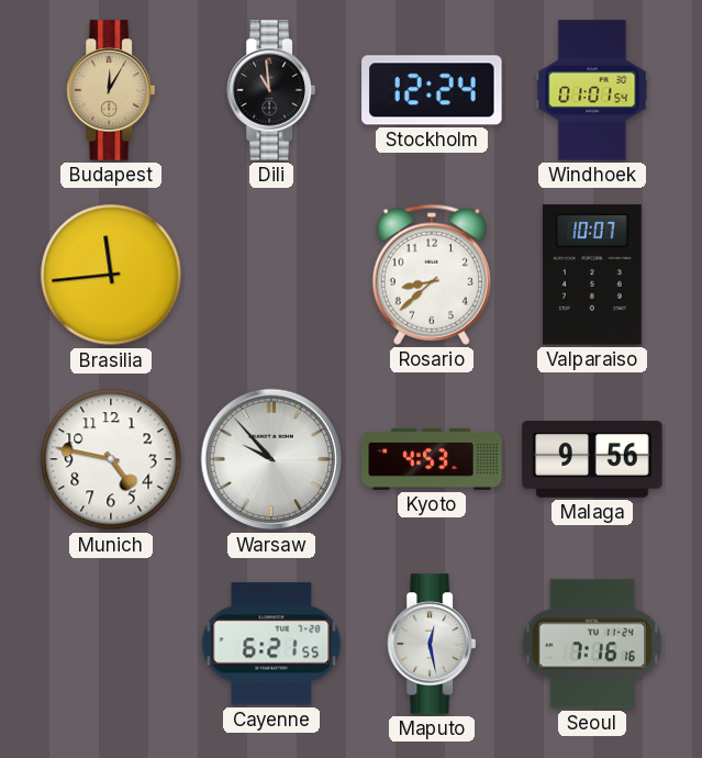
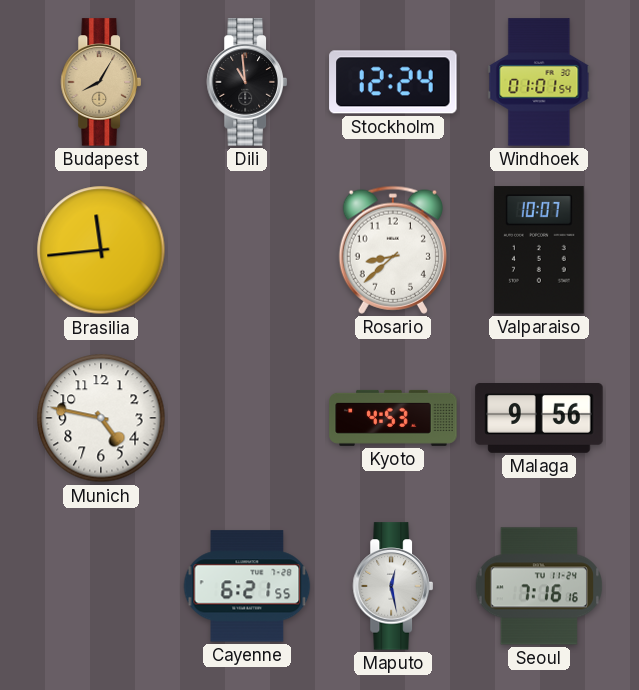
Budapest: 12:05 -> 8:05 (101, 82)
Warsaw: 9:53 -> none (271, 459)
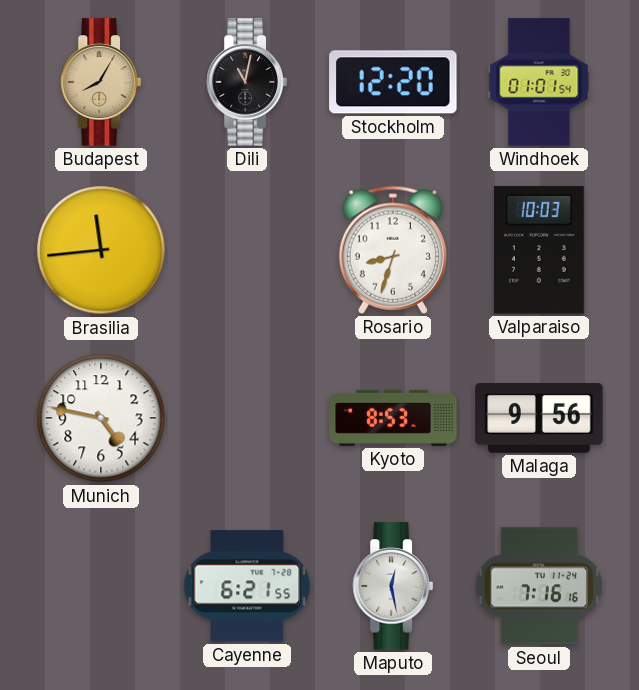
Dili: 10:59 -> 11:02 (247, 82)
Stockholm: 12:24 -> 12:20 (393, 82)
Rosario: 8:38 -> 8:33 (393, 250)
Valparaiso: 10:07 -> 10:03 (539, 250)
Kyoto: 4:53 -> 8:53 (393, 418)
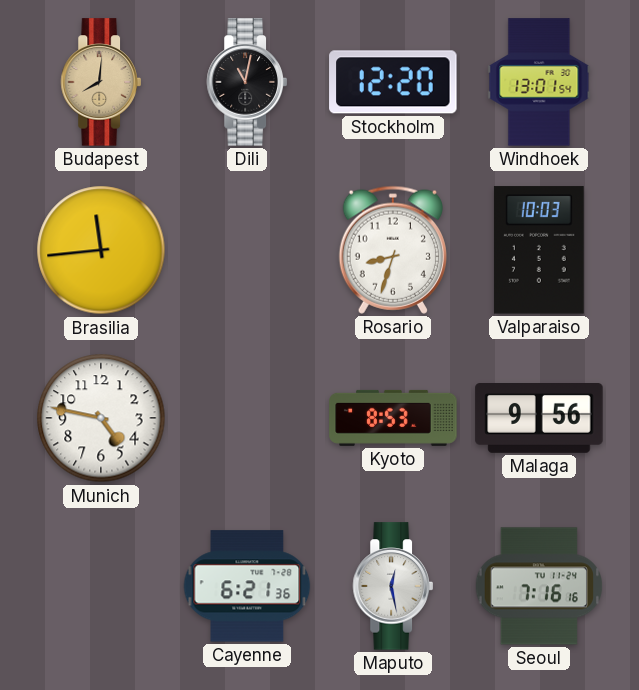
Budapest: 8:05 -> 8:01 (101, 82)
Windhoek: 01:01 -> 13:01 (539, 82)
Cayenne: 6:21:55 -> 6:21:36 (247, 586)
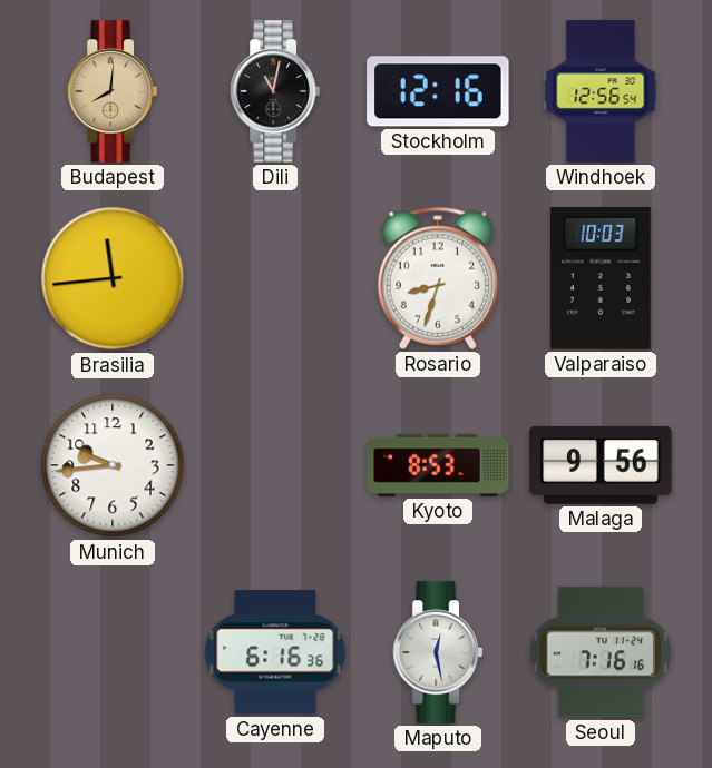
Stockholm: 12:20 -> 12:16 (438, 91)
Windhoek: 13:01 -> 12:56 (601, 91)
Munich: 4:47 -> 9:44 (113, 465)
Cayenne: 6:21 -> 6:16 (275, 652)
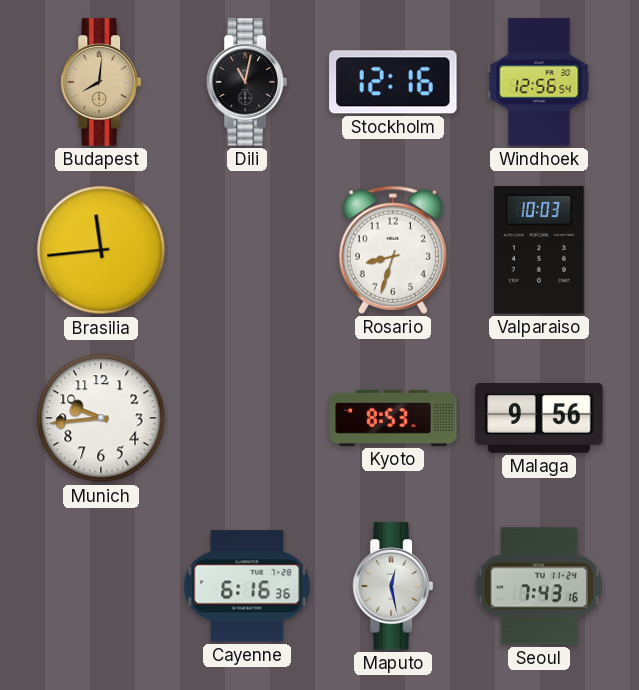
Seoul: 7:16 -> 7:43 (538, 586)
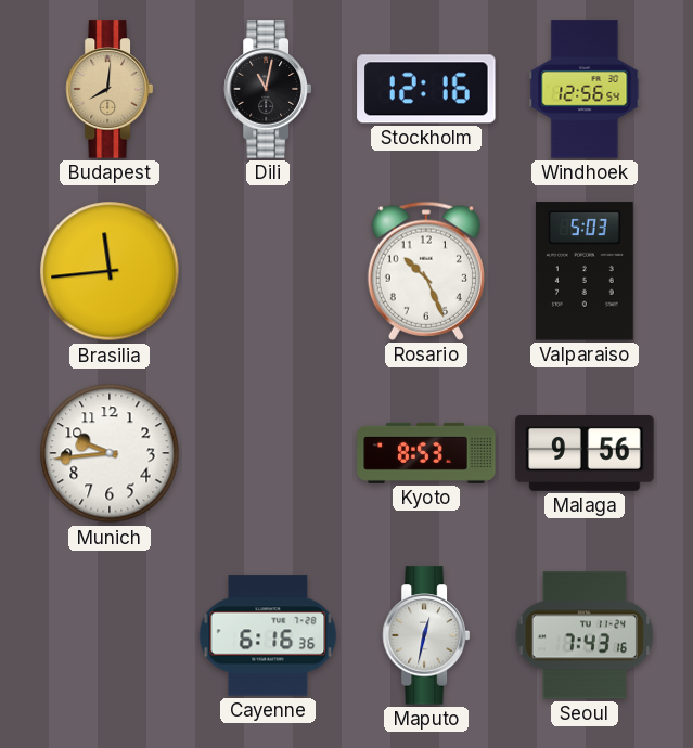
Rosario: 8:33 -> 10:26 (426, 271)
Valparaiso: 10:03 -> 5:03 (585, 271)
Maputo: 12:28 -> 12:32 (426, 635)
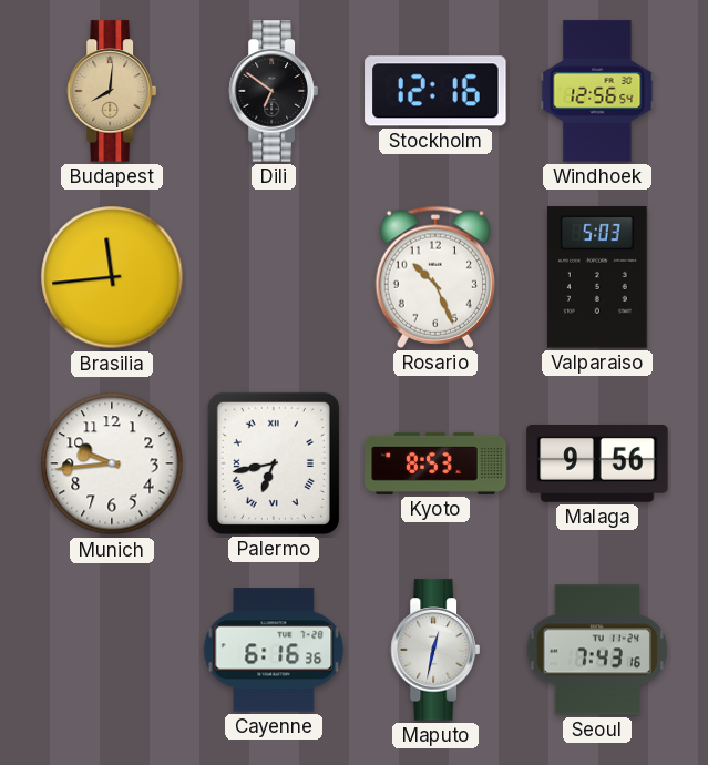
Dili: 11:02 -> 6:51 (274, 91)
Palermo: none -> 6:43 (274, 463)
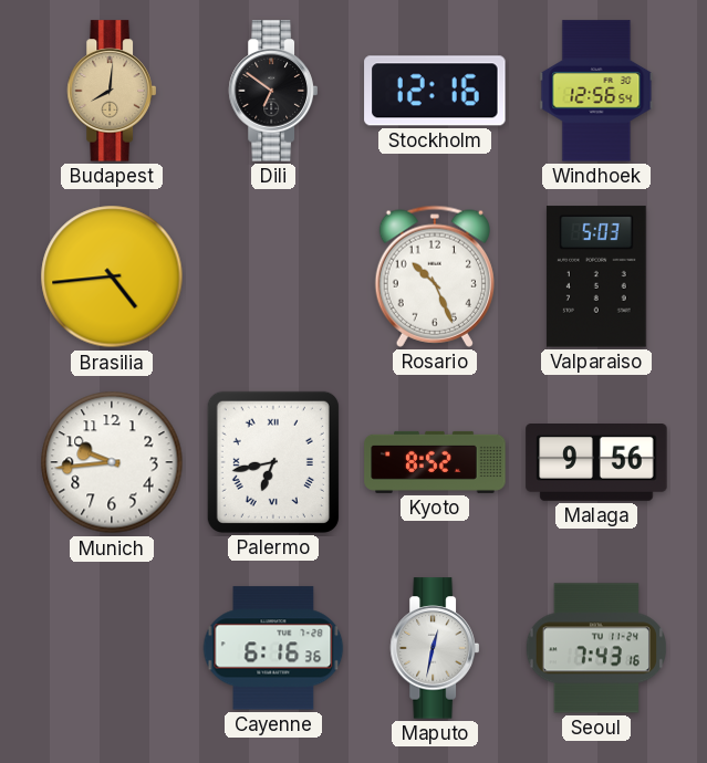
Brasilia: 11:44 -> 4:44 (112, 276)
Kyoto: 8:53 -> 8:52 (435, 462)
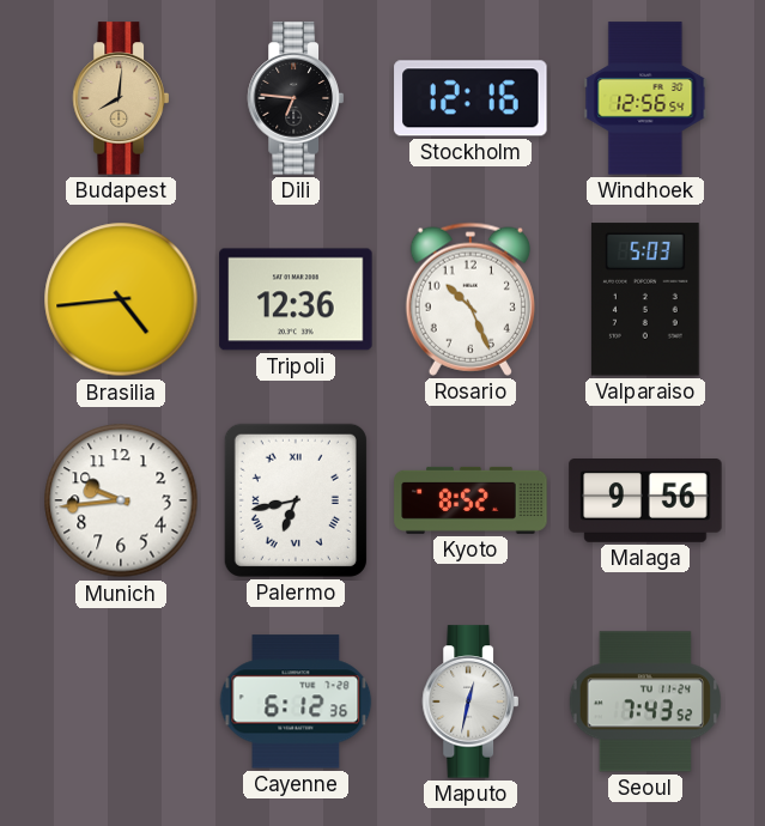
Dili: 6:51 -> 6:46 (296, 98)
Tripoli: none -> 12:36 (296, 299)
Cayenne: 6:16 -> 6:12 (296, 702)
Seoul: 7:43:16 -> 7:43:52 (644, 702)
